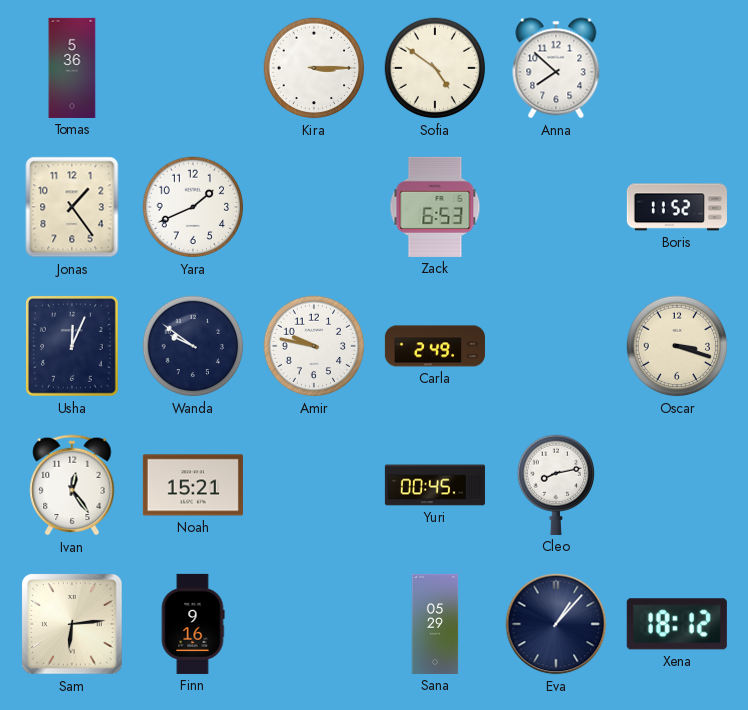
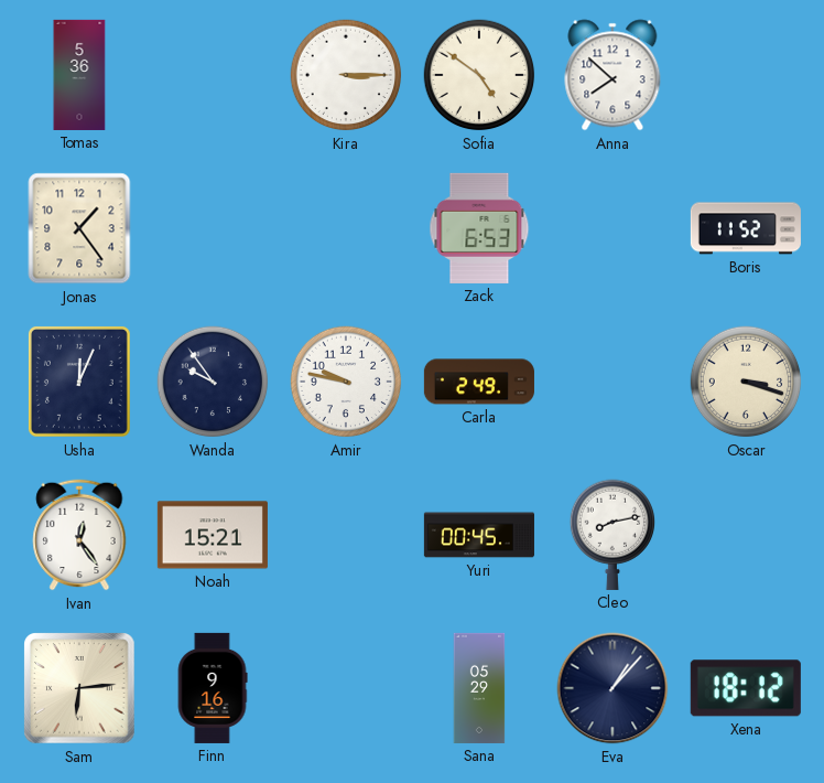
Yara: 1:41 -> none (193, 207)
Wanda: 9:51 -> 9:54 (213, 382)
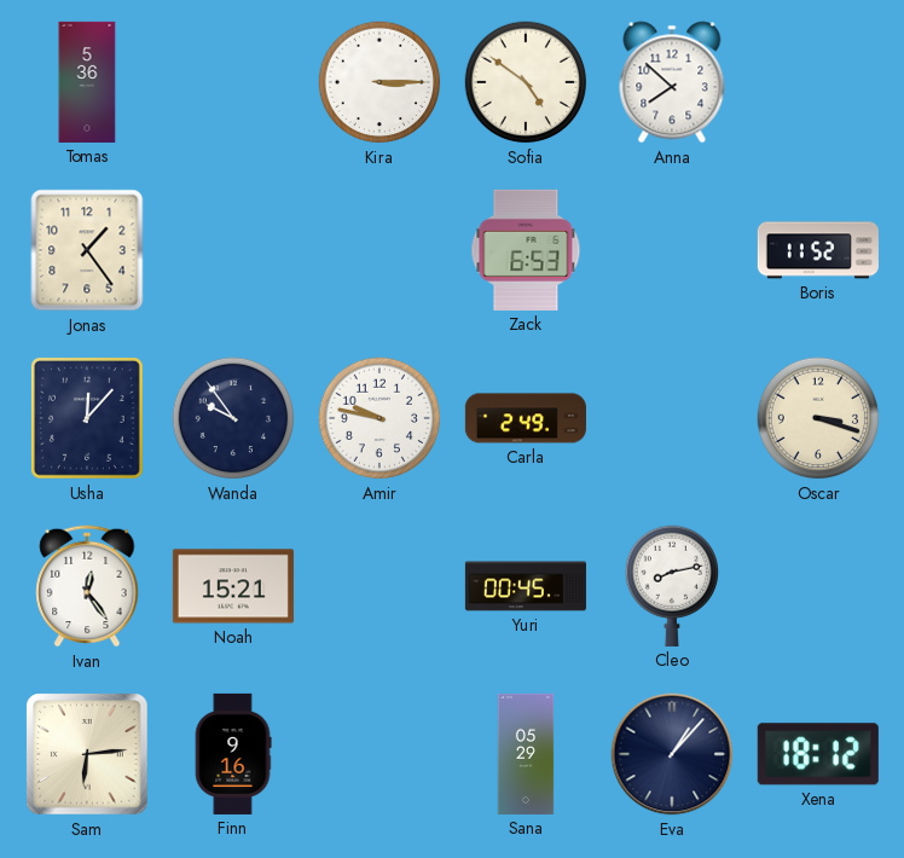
Usha: 12:04 -> 12:07 (87, 418)
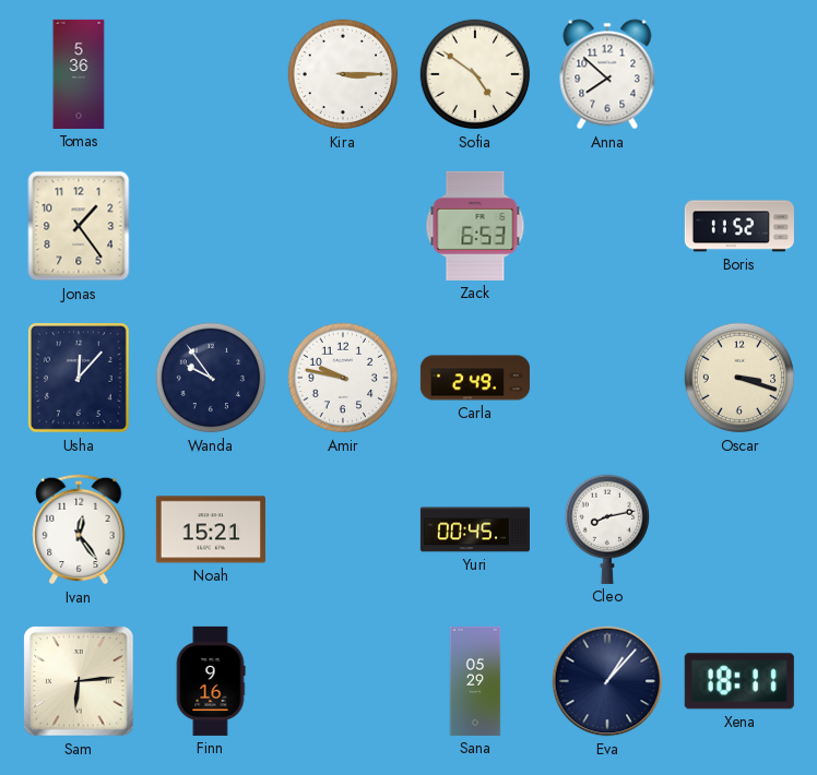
Xena: 18:12 -> 18:11 (739, 681)
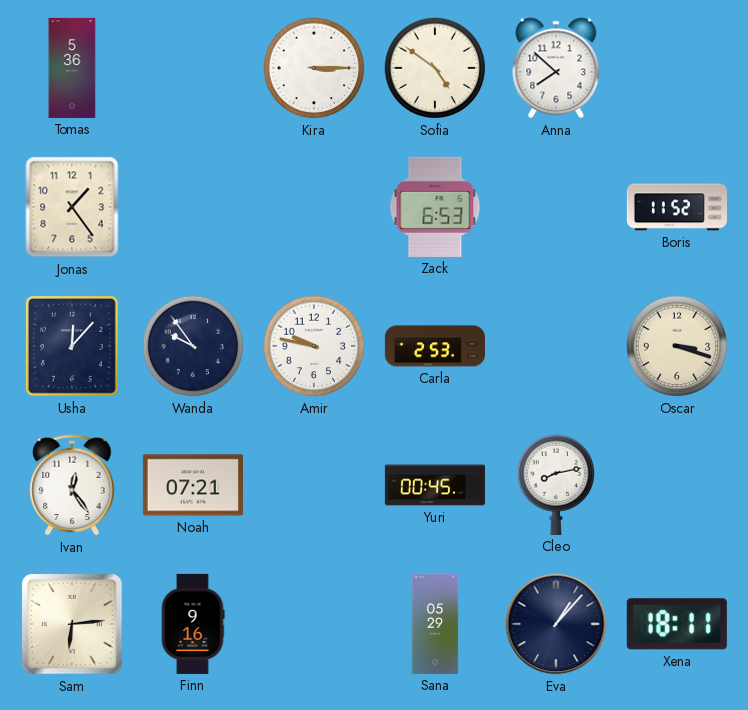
Carla: 2:49 -> 2:53 (435, 346)
Noah: 15:21 -> 07:21 (193, 485)
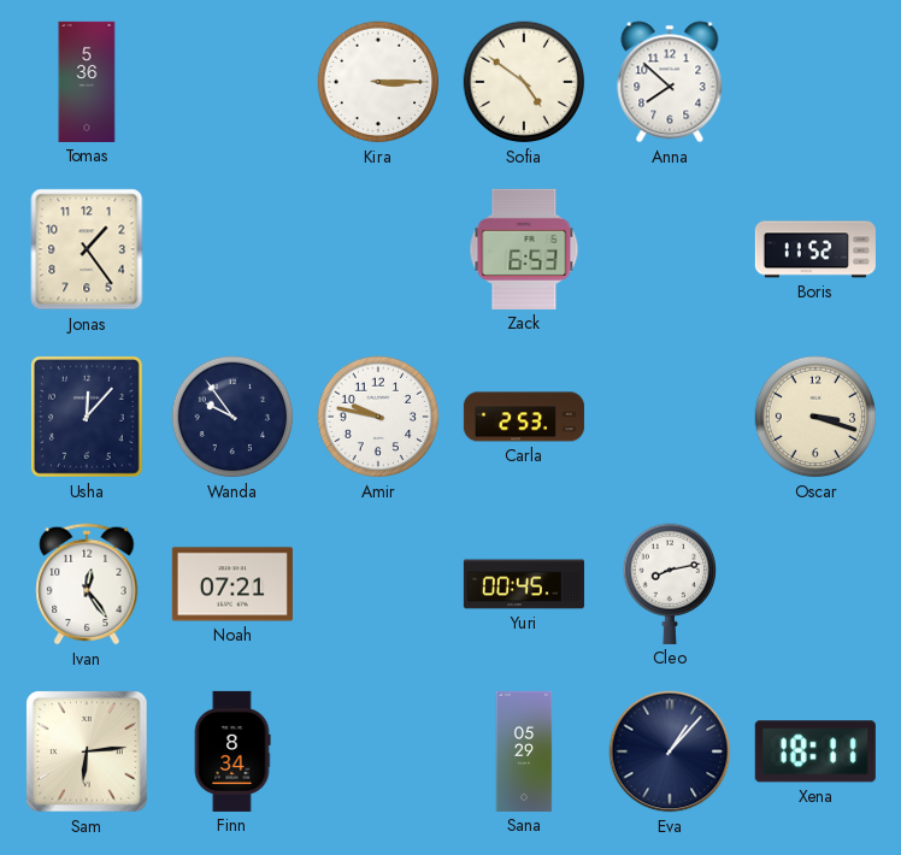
Finn: 9:16 -> 8:34 (232, 751)
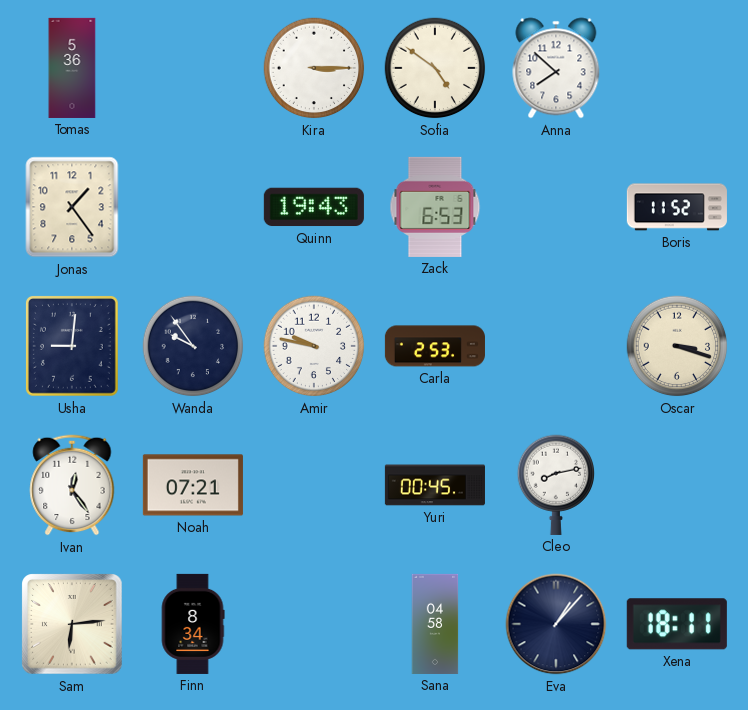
Quinn: none -> 19:43 (314, 207)
Usha: 12:07 -> 9:01 (72, 346)
Sana: 05:29 -> 04:58 (435, 624)
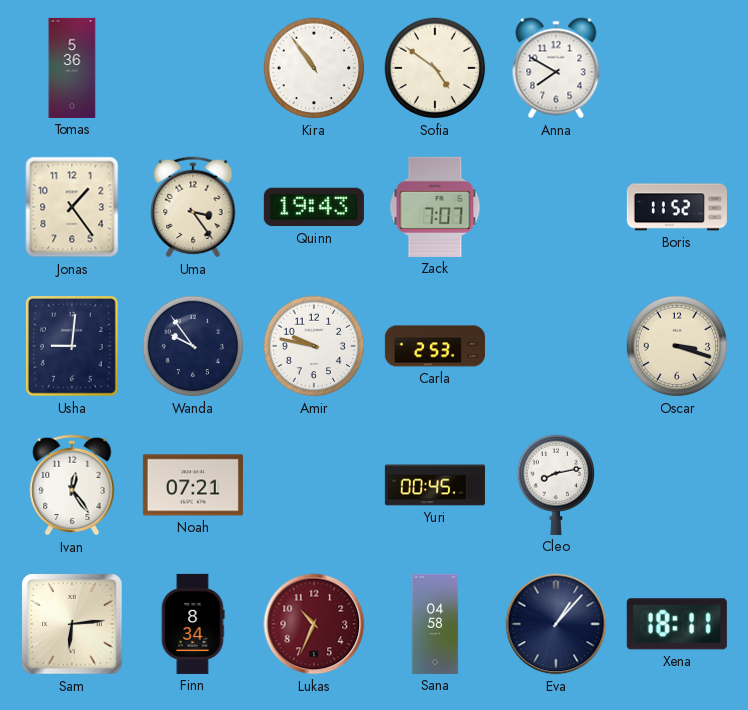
Kira: 3:15 -> 10:54 (314, 68)
Anna: 7:52 -> 7:50 (556, 68)
Uma: none -> 3:24 (193, 207)
Zack: 6:53 -> 7:07 (435, 207)
Lukas: none -> 10:34 (314, 624)
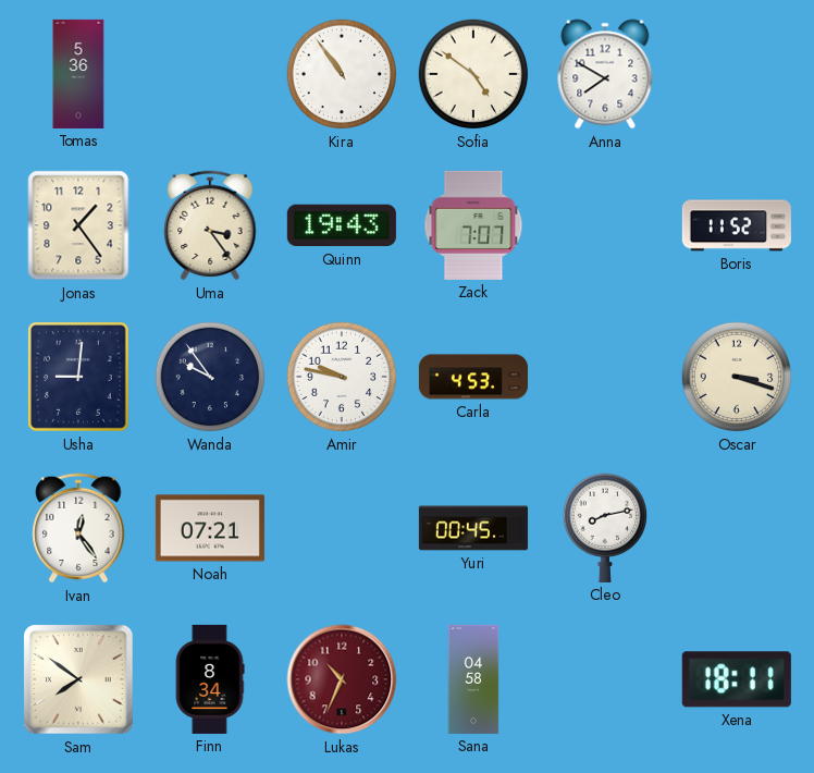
Carla: 2:53 -> 4:53 (473, 377)
Sam: 6:14 -> 7:51 (78, 679)
Eva: 1:07 -> none (556, 624)
